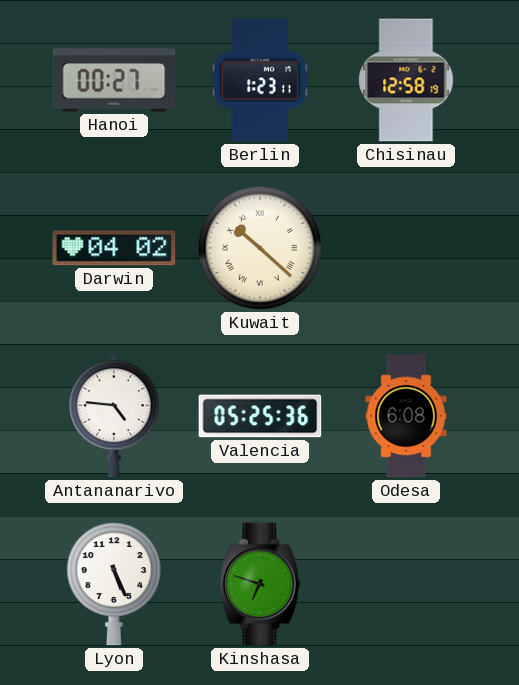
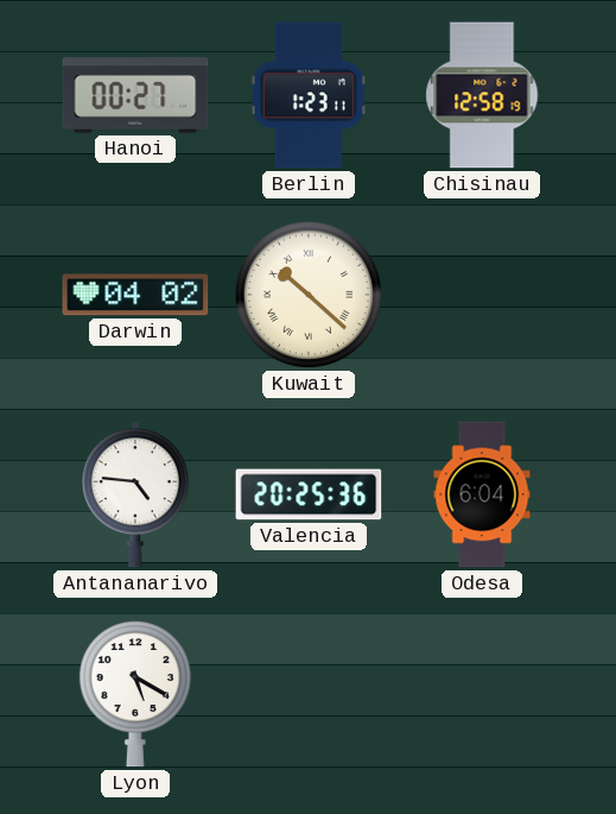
Valencia: 05:25 -> 20:25 (309, 494)
Odesa: 6:08 -> 6:04 (482, 494)
Lyon: 5:26 -> 5:20 (135, 694)
Kinshasa: 6:48 -> none (260, 584)
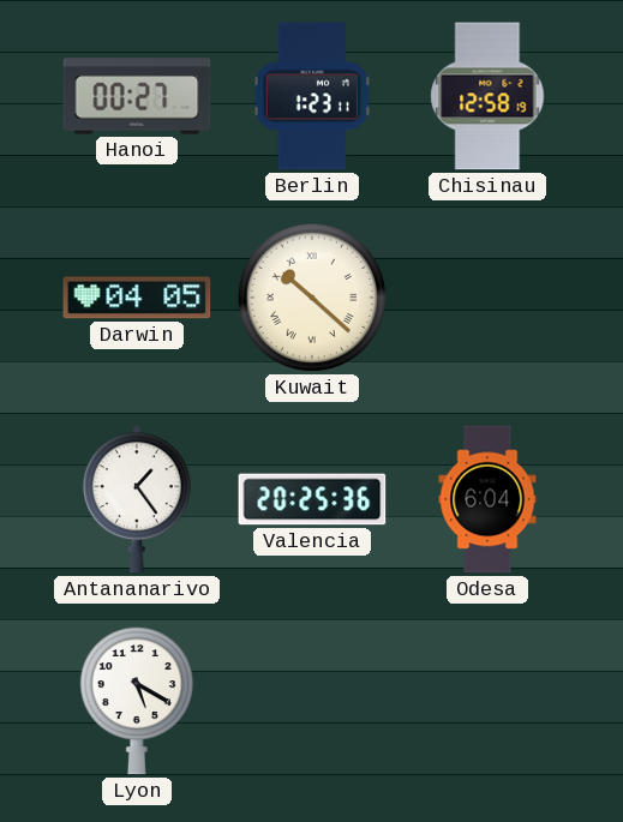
Darwin: 04:02 -> 04:05 (137, 298)
Antananarivo: 4:46 -> 1:24 (137, 499)
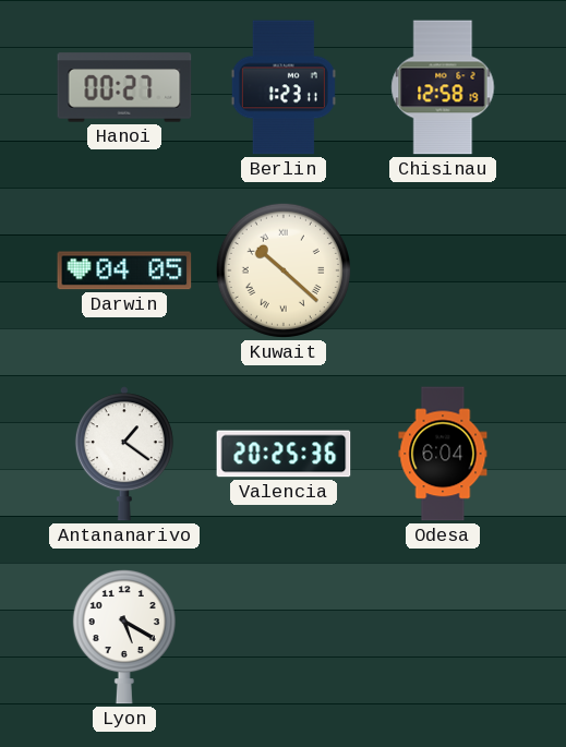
Antananarivo: 1:24 -> 1:21 (124, 454)
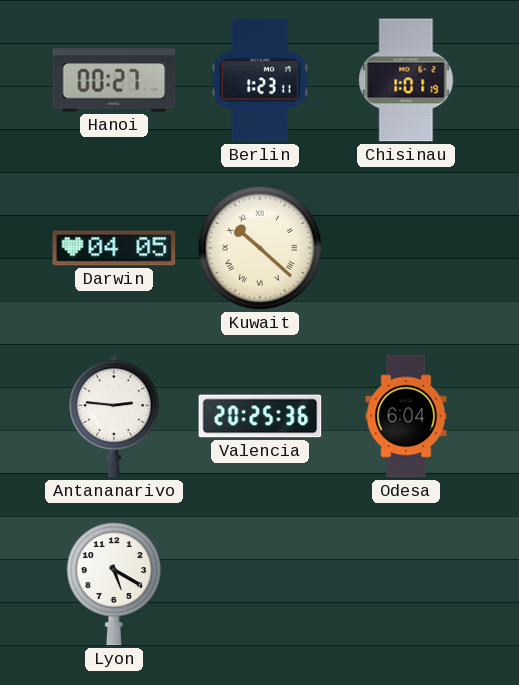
Chisinau: 12:58 -> 1:01 (406, 80)
Antananarivo: 1:21 -> 2:46 (114, 416)
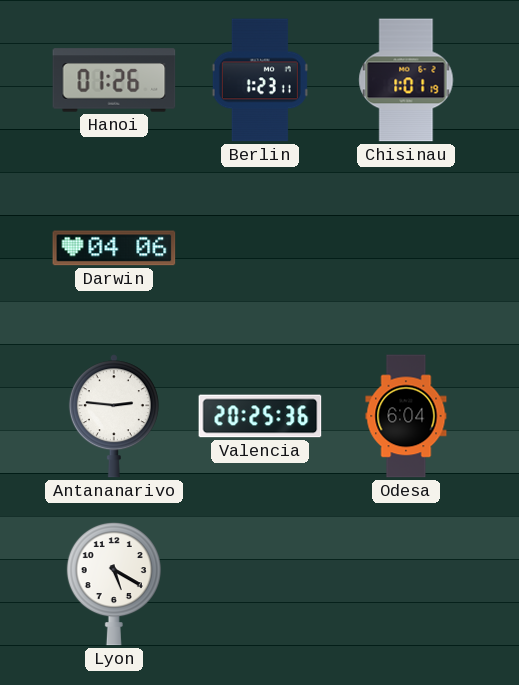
Hanoi: 00:27 -> 01:26 (114, 80)
Darwin: 04:05 -> 04:06 (114, 248)
Kuwait: 10:22 -> none (260, 248)
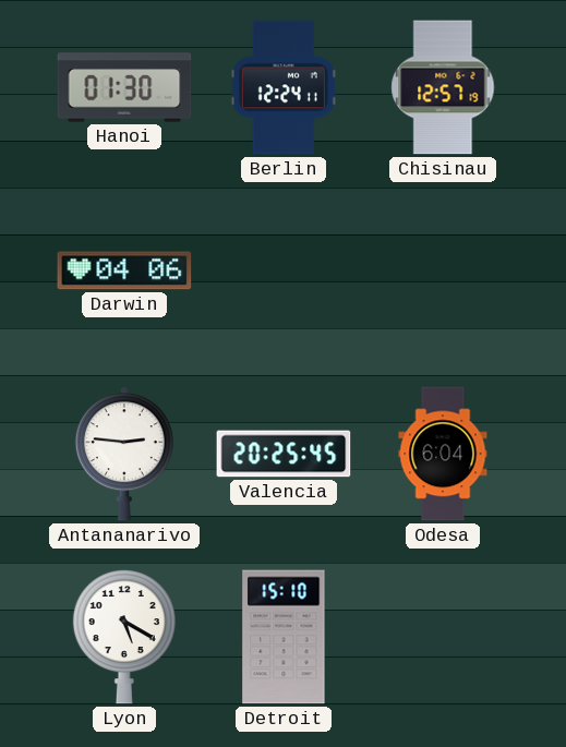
Hanoi: 01:26 -> 01:30 (124, 87)
Berlin: 1:23 -> 12:24 (284, 87)
Chisinau: 1:01 -> 12:57 (443, 87)
Valencia: 20:25:36 -> 20:25:45 (284, 454)
Detroit: none -> 15:10 (284, 637)
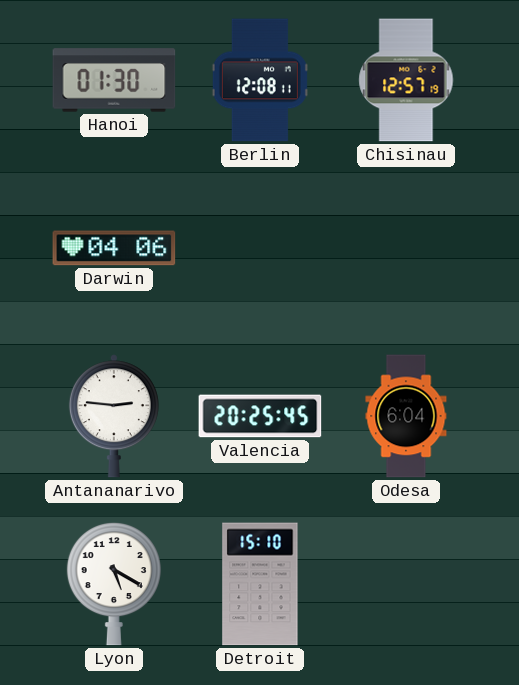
Berlin: 12:24 -> 12:08 (260, 80)
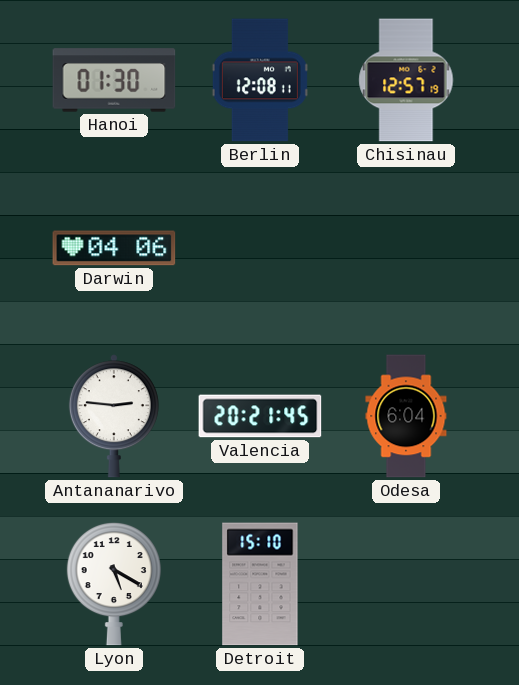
Valencia: 20:25 -> 20:21 (260, 416)
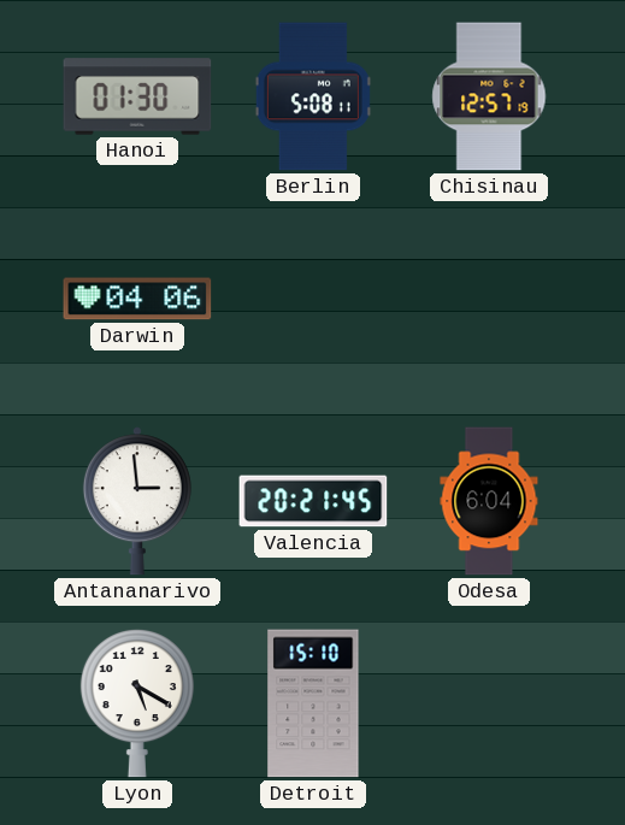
Berlin: 12:08 -> 5:08 (313, 96)
Antananarivo: 2:46 -> 2:59 (137, 501)
